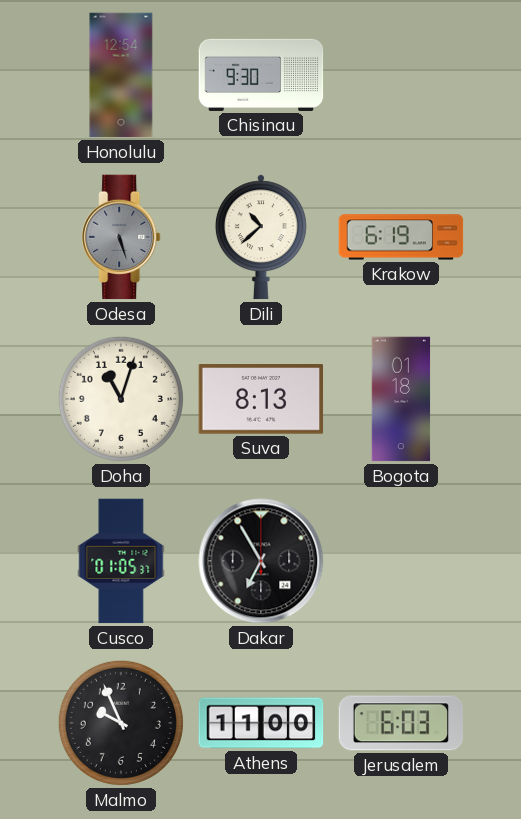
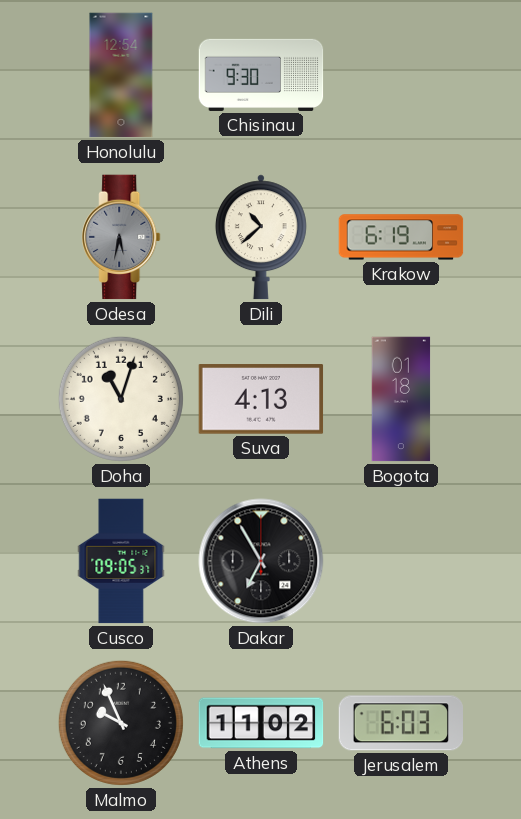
Odesa: 5:27 -> 5:32 (121, 237)
Suva: 8:13 -> 4:13 (261, 399)
Cusco: 01:05 -> 09:05 (121, 561)
Athens: 11:00 -> 11:02 (261, 723)
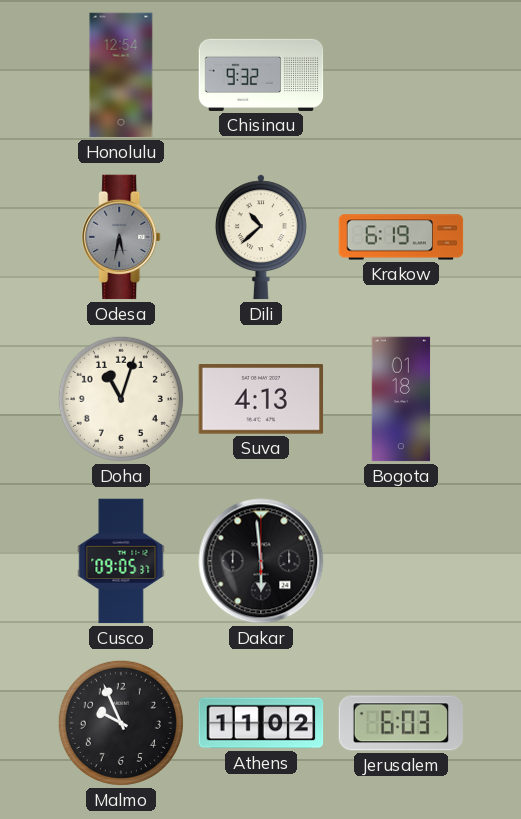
Chisinau: 9:30 -> 9:32 (261, 75)
Dakar: 6:55 -> 5:59 (261, 561)
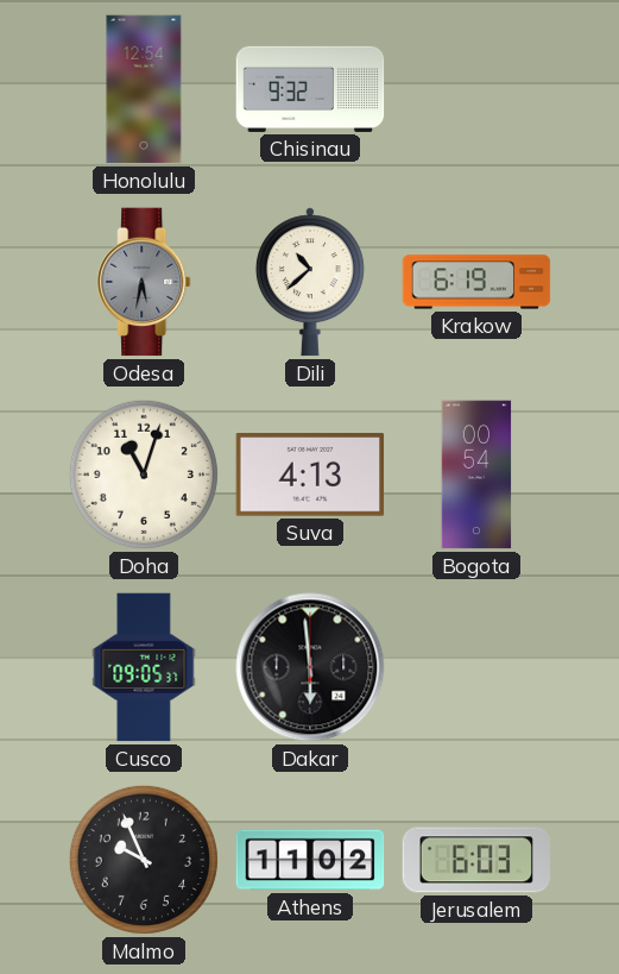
Bogota: 01:18 -> 00:54 (476, 475)
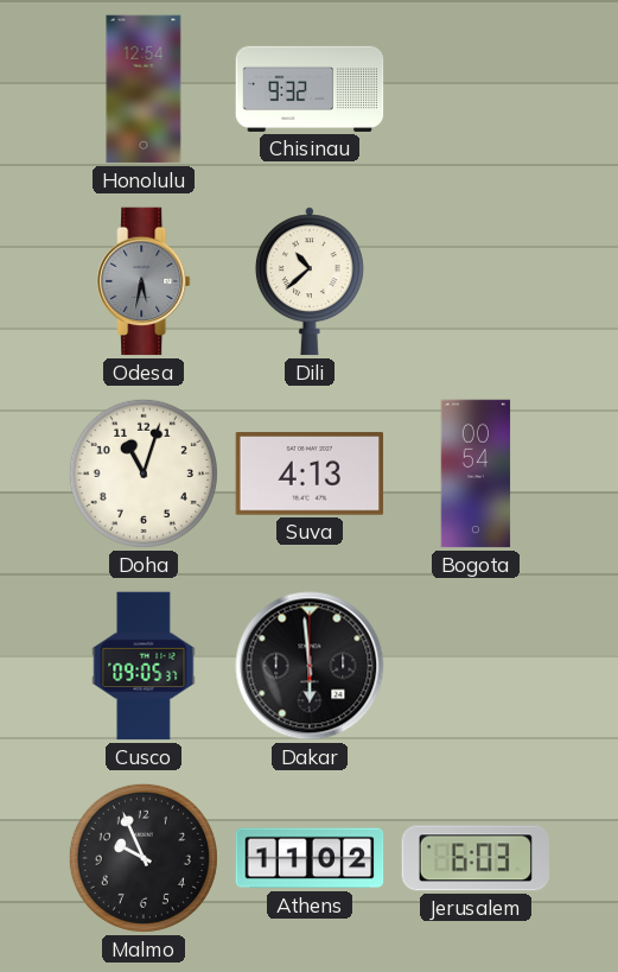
Krakow: 6:19 -> none (476, 282)
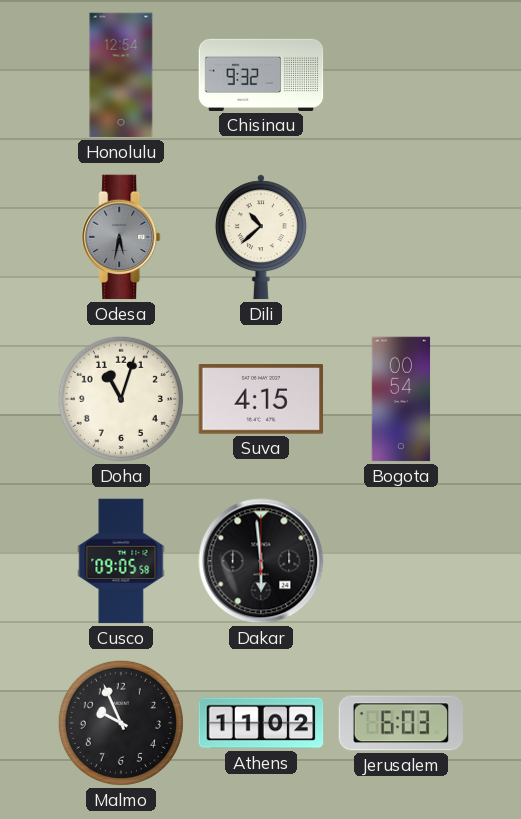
Suva: 4:13 -> 4:15 (261, 399)
Cusco: 09:05:37 -> 09:05:58 (121, 561)
